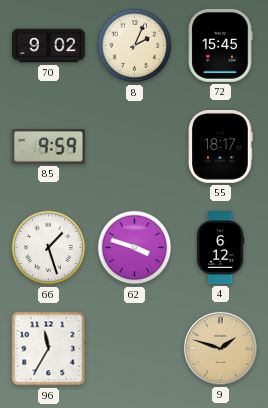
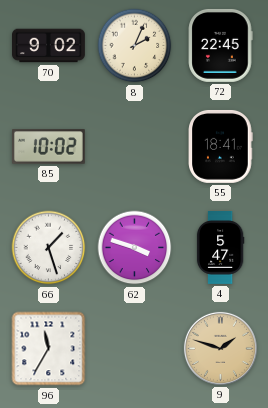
72: 15:45 -> 22:45 (220, 45)
85: 9:59 -> 10:02 (48, 147)
55: 18:17 -> 18:41 (220, 146)
4: 6:12 -> 5:47 (220, 248)
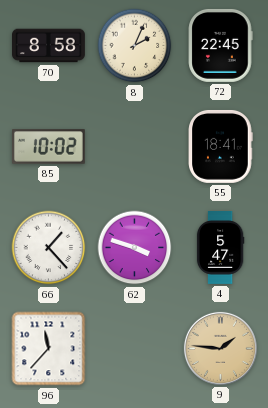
70: 9:02 -> 8:58 (49, 46)
66: 1:27 -> 1:23 (49, 248)
96: 11:35 -> 11:37 (49, 349)
9: 1:48 -> 1:46 (220, 348)
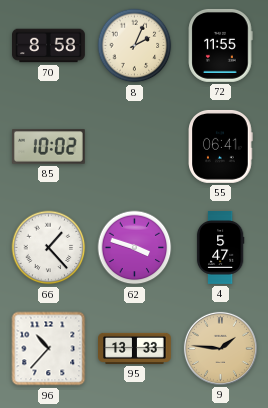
72: 22:45 -> 11:55 (220, 45)
55: 18:41 -> 06:41 (220, 146)
96: 11:37 -> 10:37 (49, 349)
95: none -> 13:33 (135, 348)
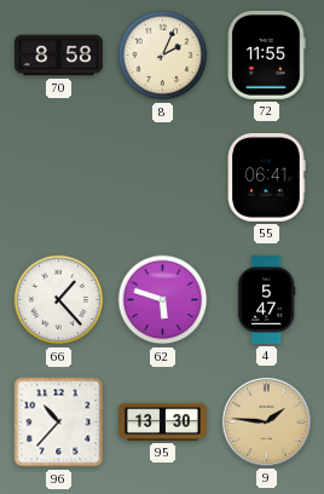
85: 10:02 -> none (48, 147)
62: 3:48 -> 5:48 (163, 300)
95: 13:33 -> 13:30 (163, 421)
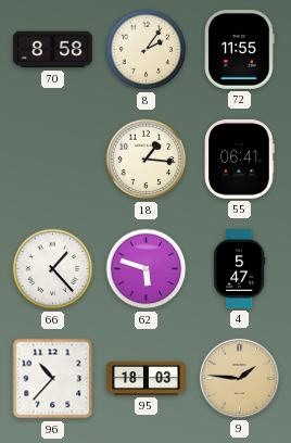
8: 2:04 -> 2:06 (147, 50)
18: none -> 1:16 (147, 160)
95: 13:30 -> 18:03 (147, 378)
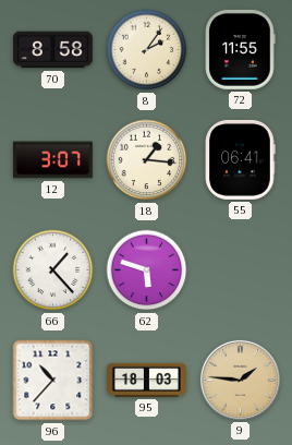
12: none -> 3:07 (52, 160)
4: 5:47 -> none (239, 269)
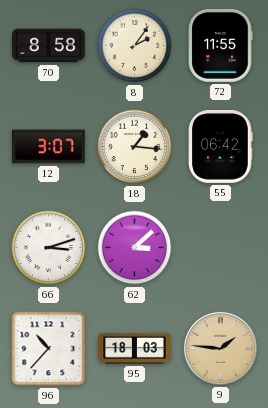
55: 06:41 -> 06:42 (220, 146)
66: 1:23 -> 3:12 (49, 248)
62: 5:48 -> 3:08 (135, 248)
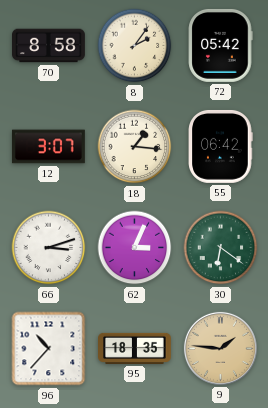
72: 11:55 -> 05:42 (220, 45)
62: 3:08 -> 3:04 (135, 248)
30: none -> 6:21 (221, 248)
95: 18:03 -> 18:35 (135, 348)
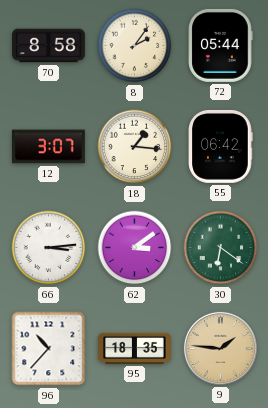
72: 05:42 -> 05:44 (220, 45)
66: 3:12 -> 3:14 (49, 248)
62: 3:04 -> 3:09 (135, 248)
